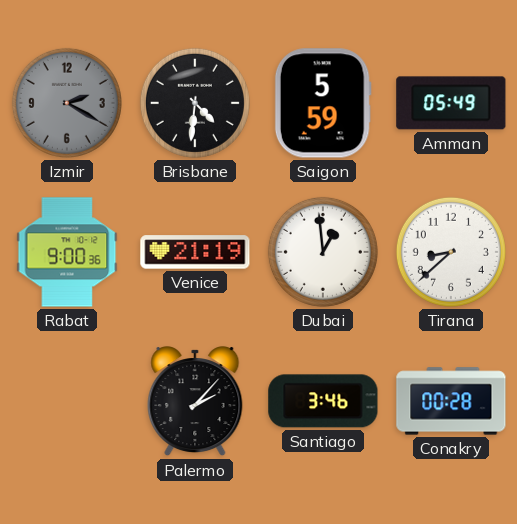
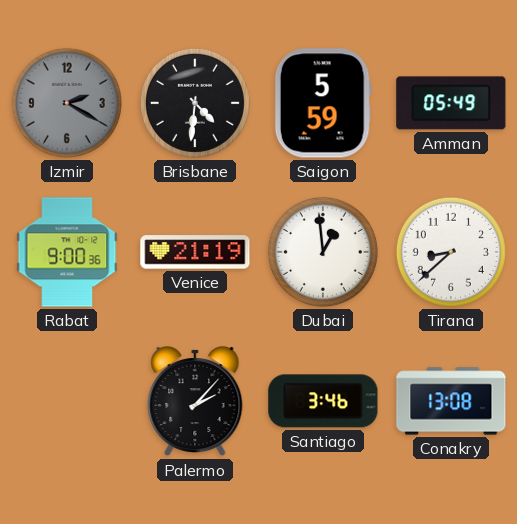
Conakry: 00:28 -> 13:08 (451, 401)
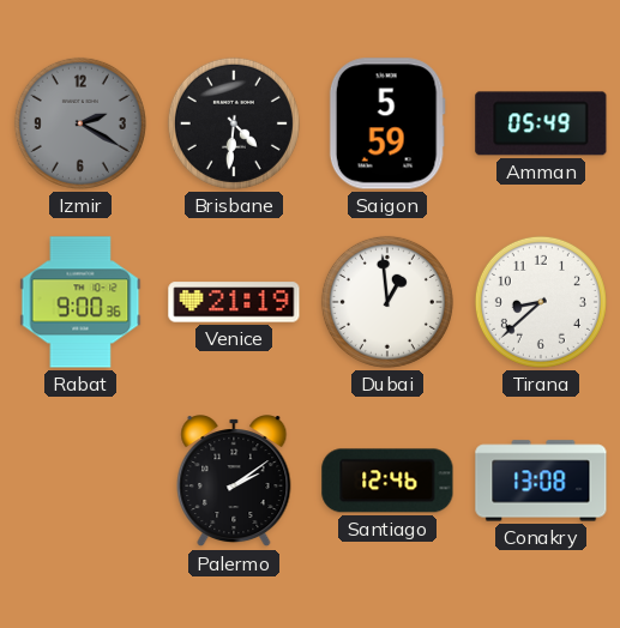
Palermo: 2:07 -> 2:09 (234, 482)
Santiago: 3:46 -> 12:46 (387, 481)
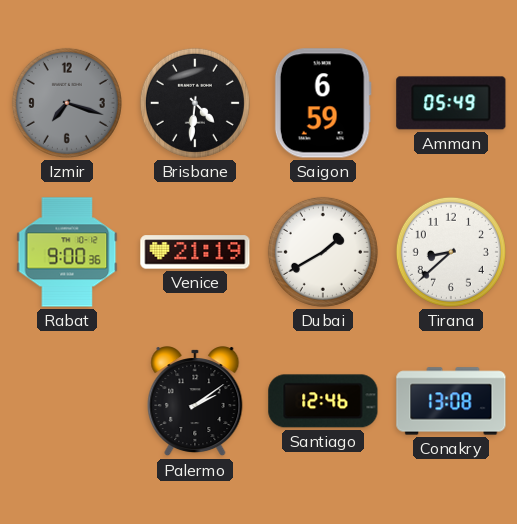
Izmir: 2:20 -> 7:18 (67, 103)
Saigon: 5:59 -> 6:59 (323, 103)
Dubai: 12:59 -> 1:40 (323, 252)
